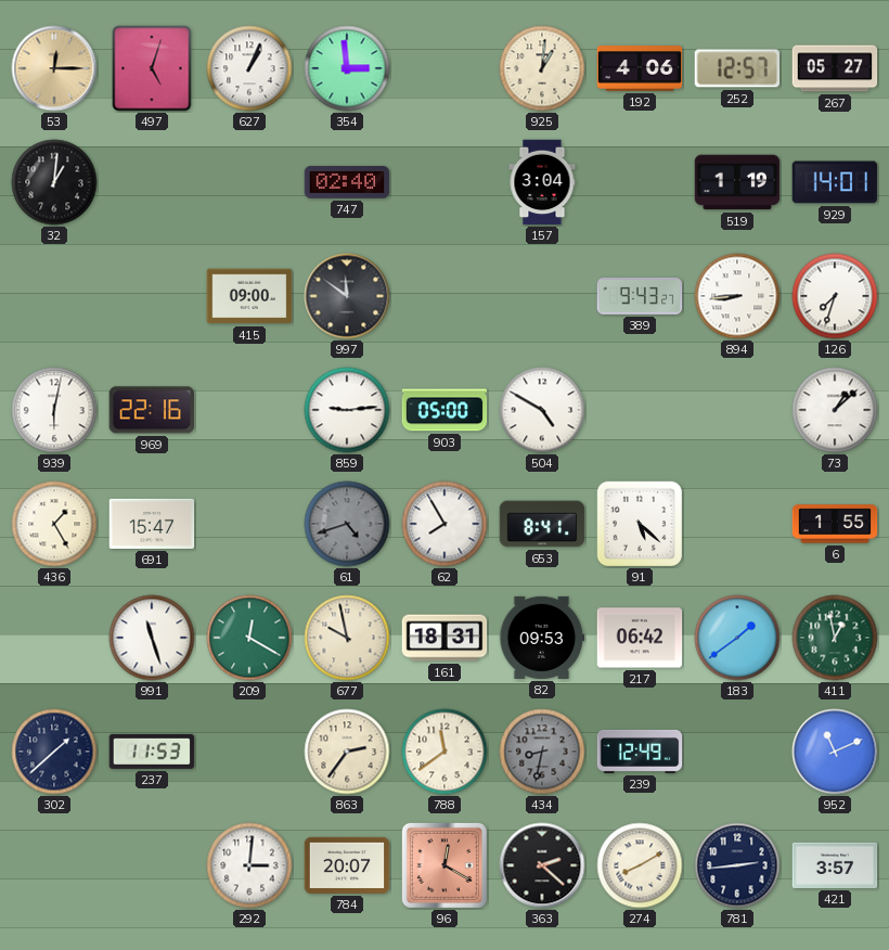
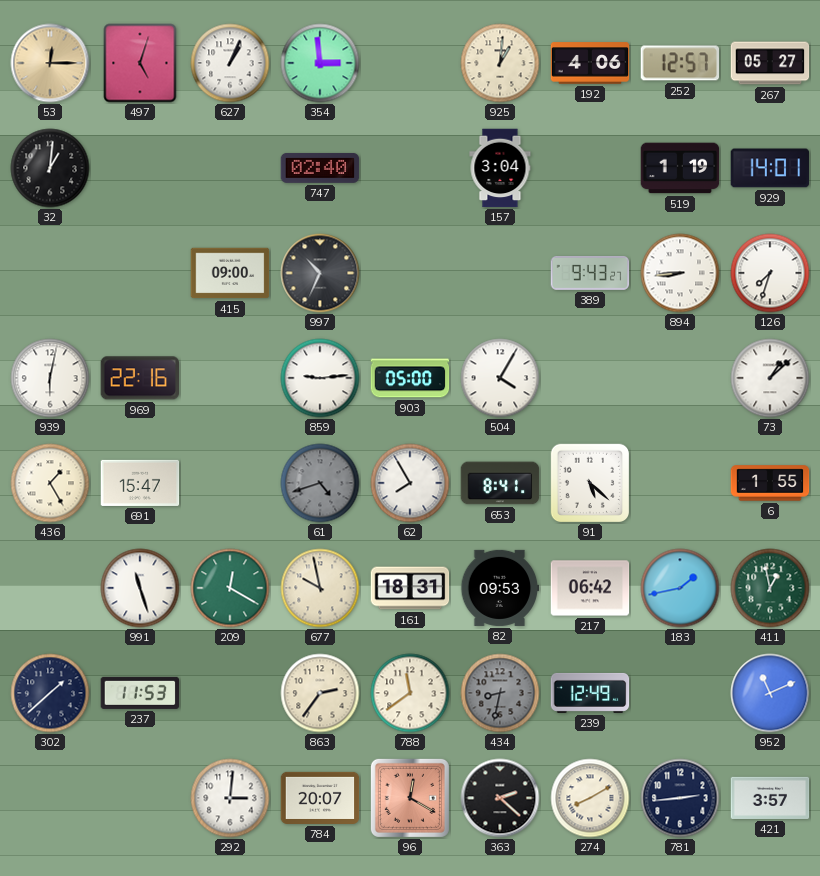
997: 11:51 -> 10:34 (320, 273)
504: 4:50 -> 4:05 (500, 378)
183: 1:39 -> 1:43 (680, 588)
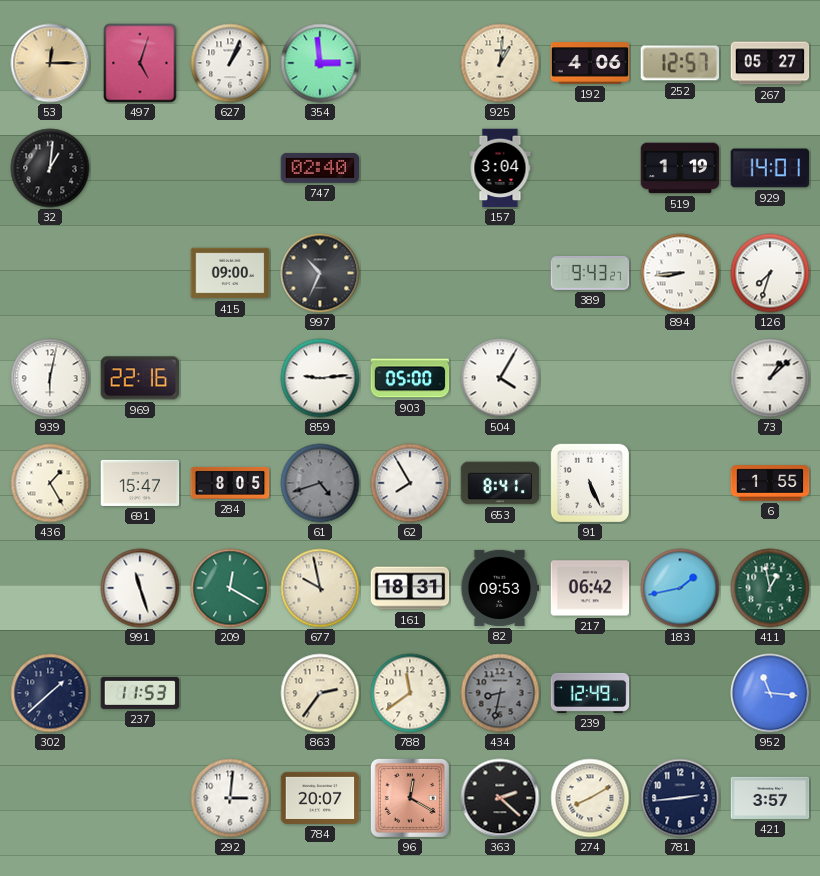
284: none -> 8:05 (230, 483)
91: 5:22 -> 5:26 (589, 482)
952: 11:11 -> 11:16 (770, 693)
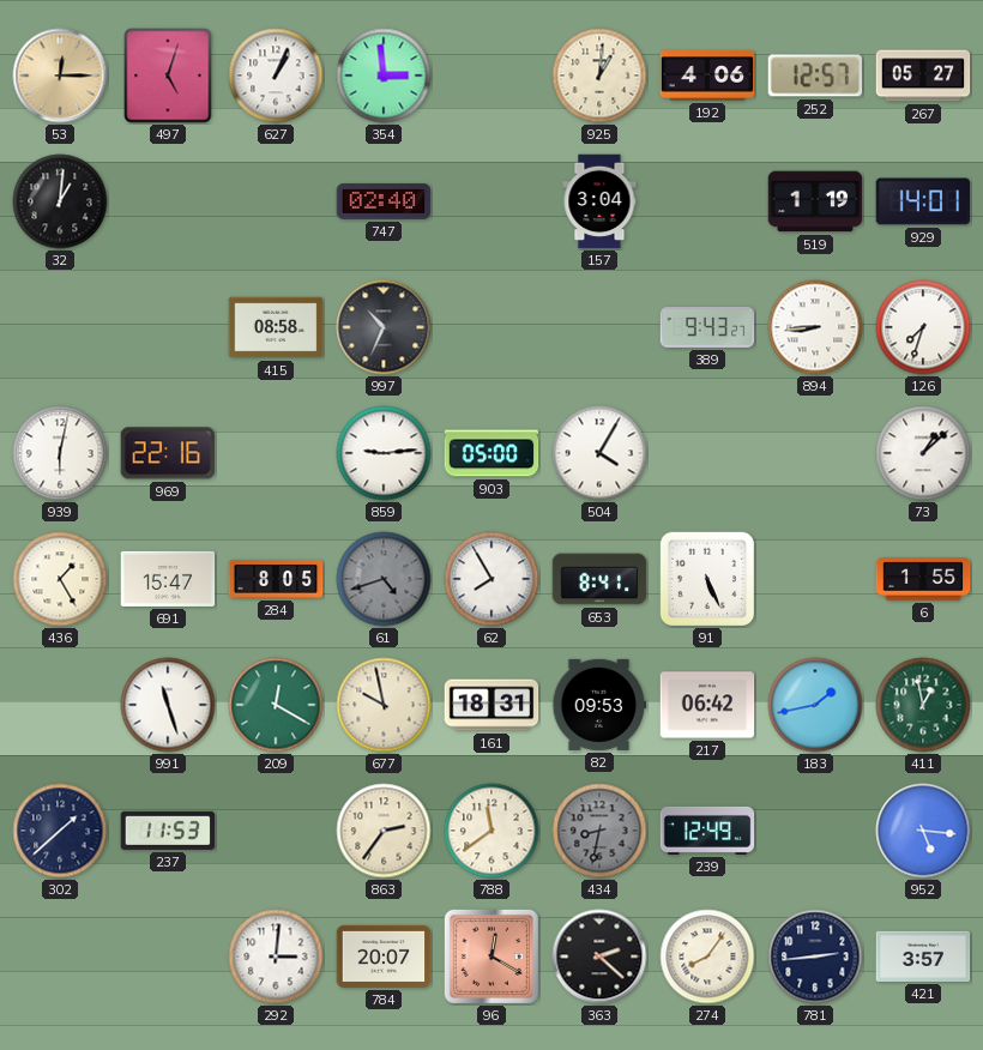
415: 09:00 -> 08:58 (276, 327)
952: 11:16 -> 5:16 (923, 831)
274: 8:10 -> 8:06 (707, 957)
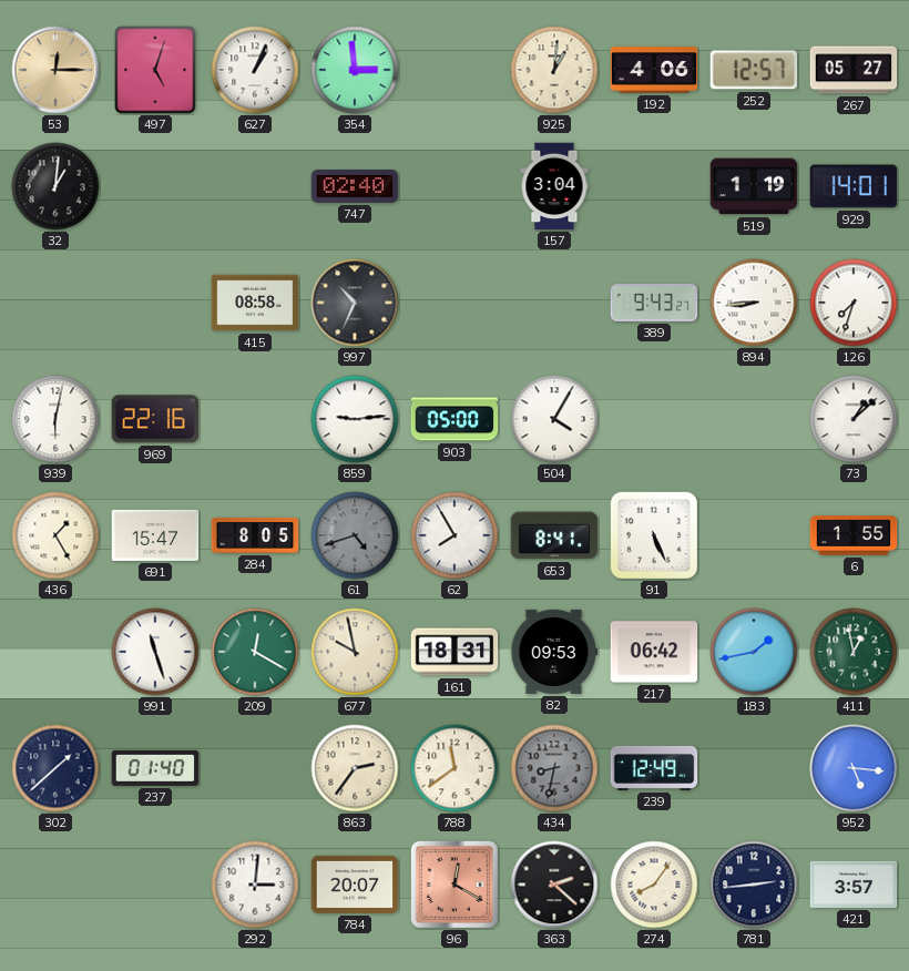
237: 11:53 -> 01:40 (155, 768)
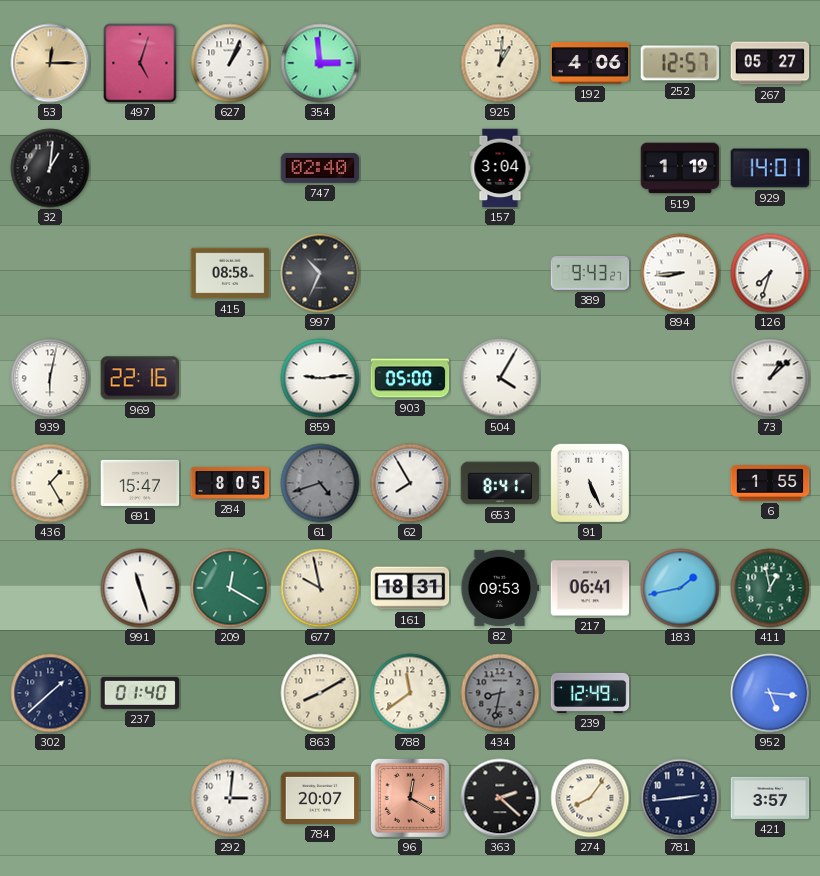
217: 06:42 -> 06:41 (590, 588)
863: 2:36 -> 8:10 (320, 693)
